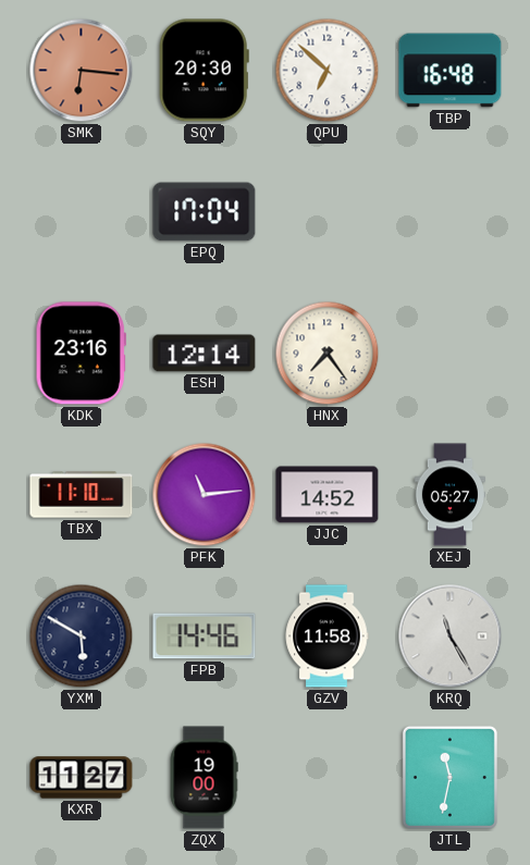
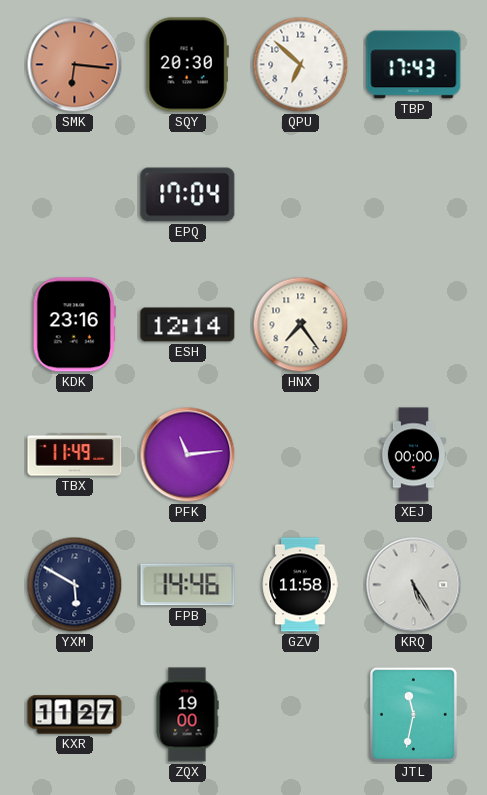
TBP: 16:48 -> 17:43 (414, 65)
TBX: 11:10 -> 11:49 (75, 455)
JJC: 14:52 -> none (328, 495)
XEJ: 05:27 -> 00:00 (414, 455)
KRQ: 11:25 -> 5:25 (414, 585)
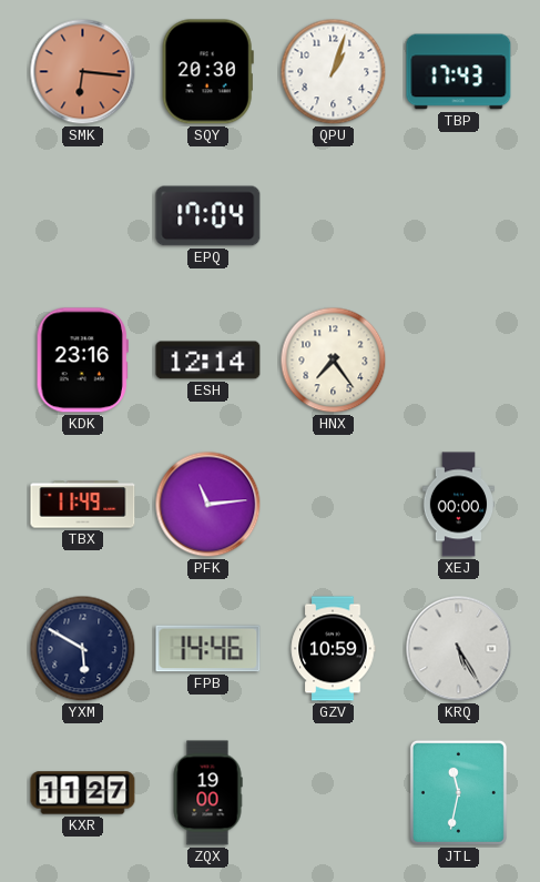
QPU: 6:52 -> 1:03 (334, 72)
GZV: 11:58 -> 10:59 (333, 649)
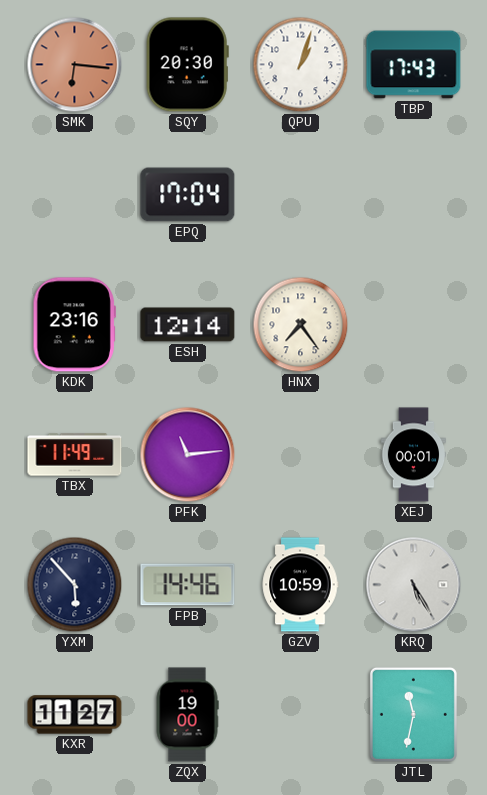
XEJ: 00:00 -> 00:01 (414, 455)
YXM: 5:50 -> 5:53 (75, 585)
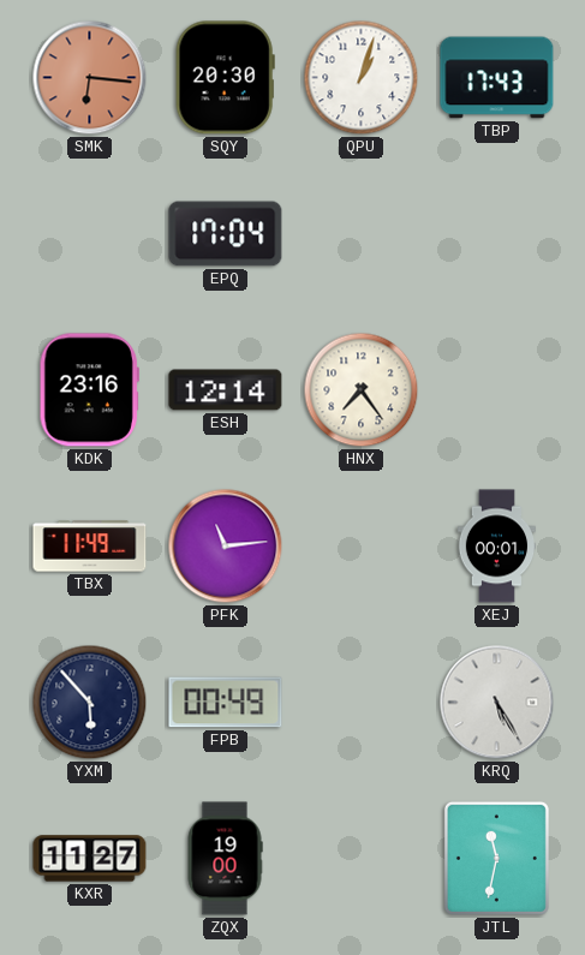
FPB: 14:46 -> 00:49 (226, 703)
GZV: 10:59 -> none (300, 585)
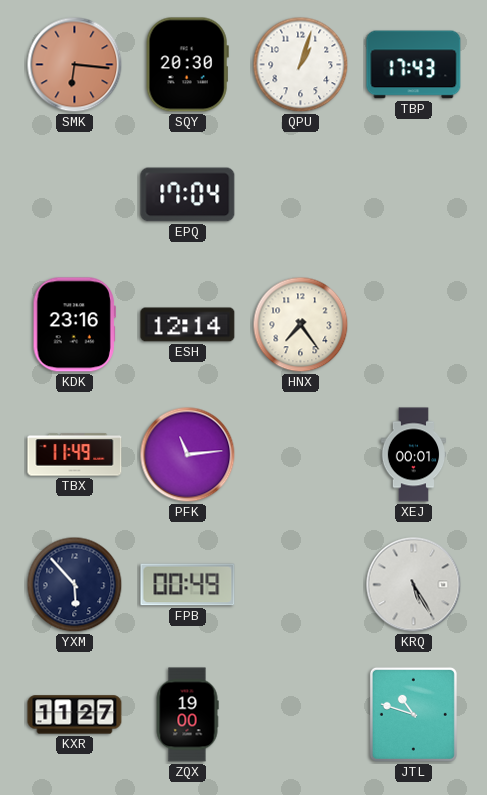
JTL: 11:32 -> 10:48 (413, 714)
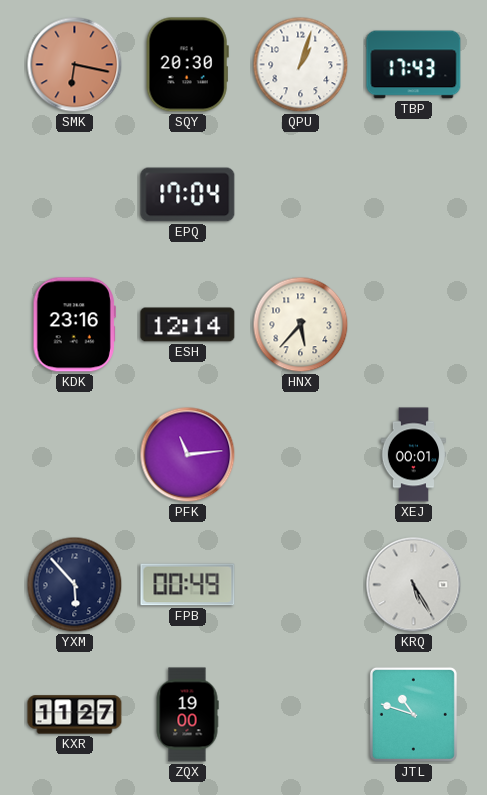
SMK: 6:16 -> 6:17 (75, 65)
HNX: 7:24 -> 5:37 (301, 325)
TBX: 11:49 -> none (75, 455)
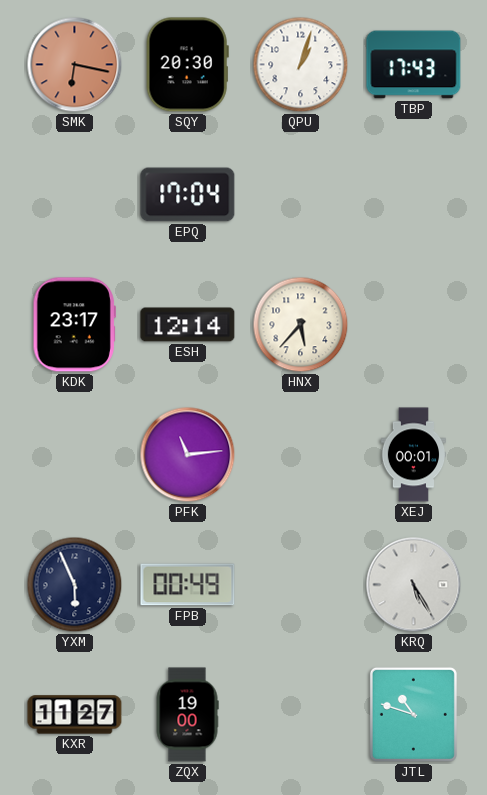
KDK: 23:16 -> 23:17 (74, 325)
YXM: 5:53 -> 5:56 (75, 585)
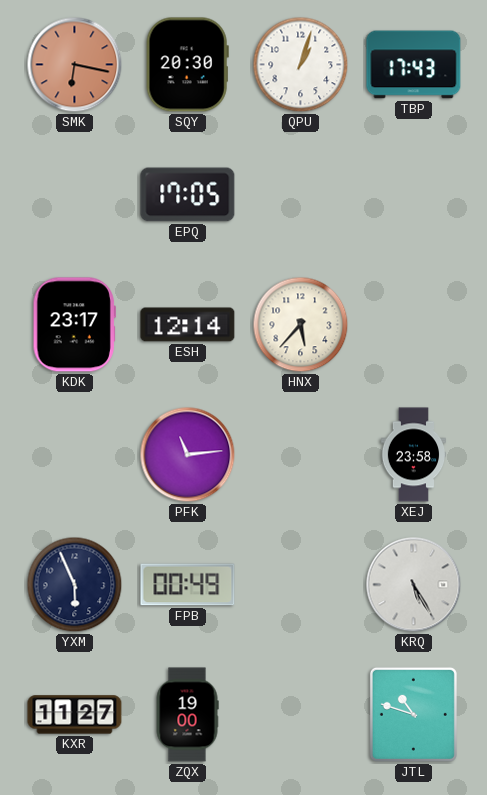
EPQ: 17:04 -> 17:05 (188, 195)
XEJ: 00:01 -> 23:58 (414, 455)
